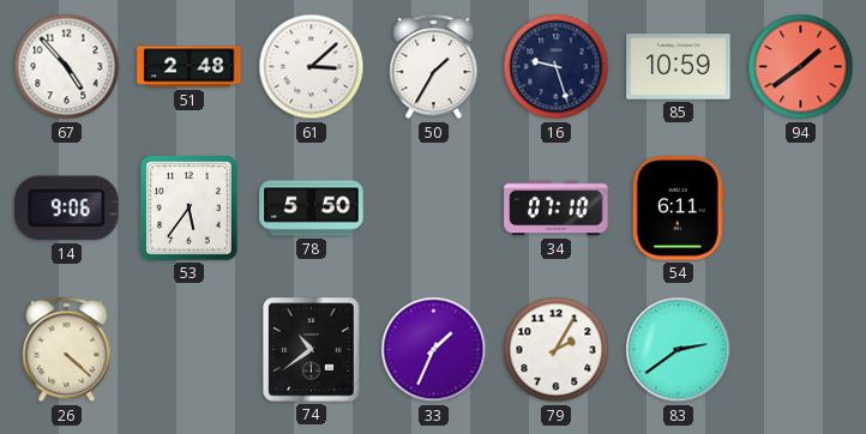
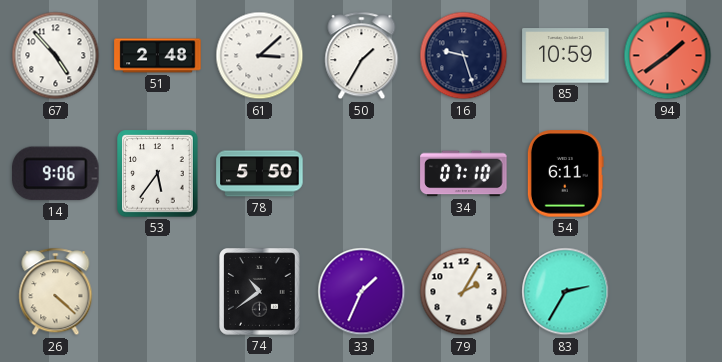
83: 2:39 -> 2:35 (566, 292)
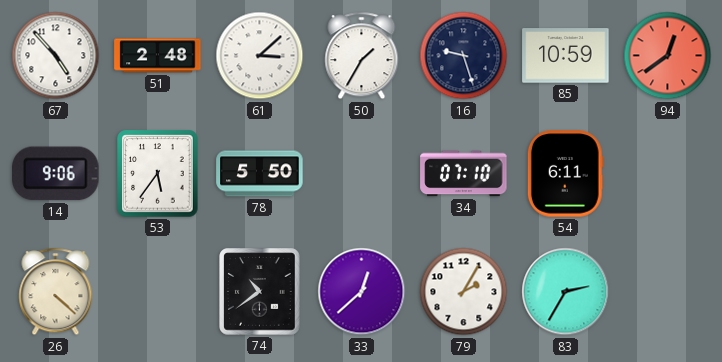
94: 1:39 -> 12:39 (668, 56)
33: 1:34 -> 12:38 (362, 292)
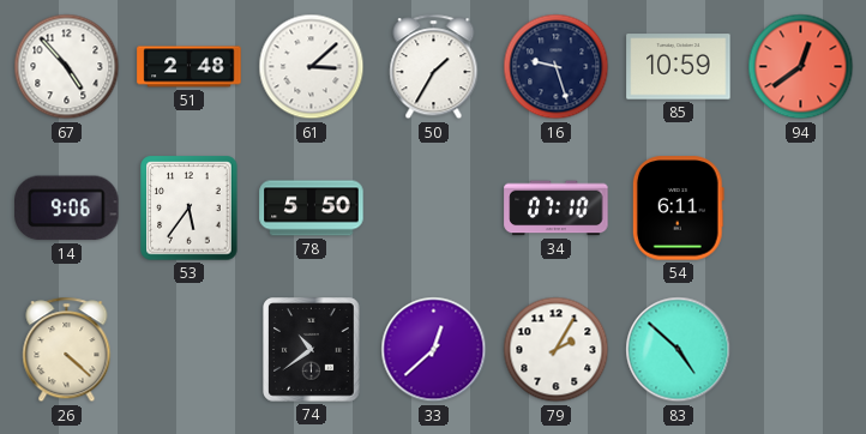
83: 2:35 -> 4:52 (679, 350)
